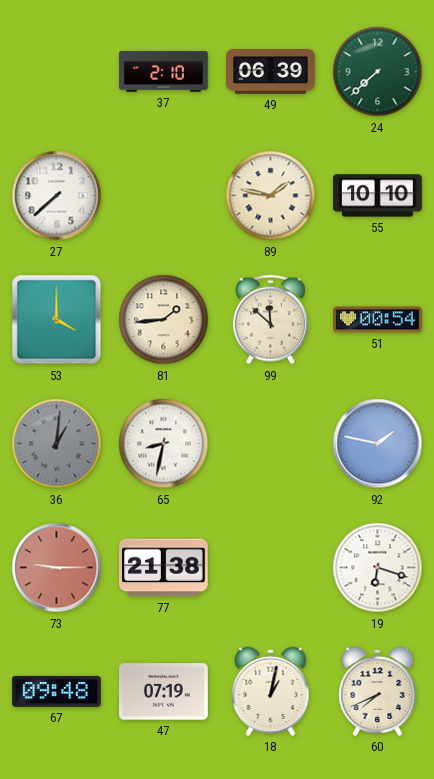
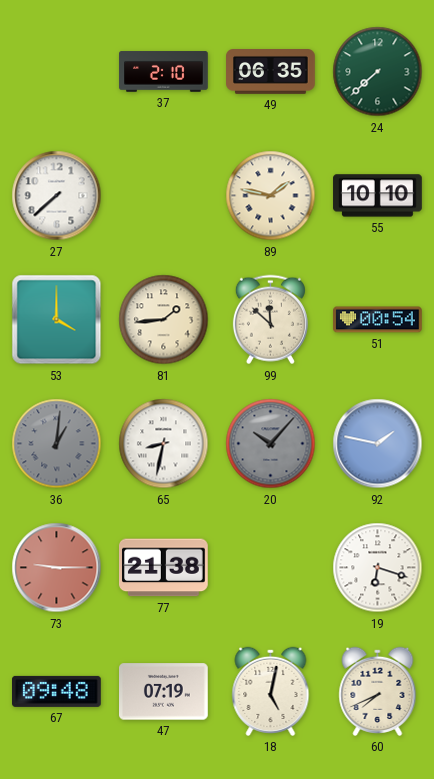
49: 06:39 -> 06:35 (271, 72)
20: none -> 10:07 (271, 444)
18: 1:02 -> 5:02 (271, 691)
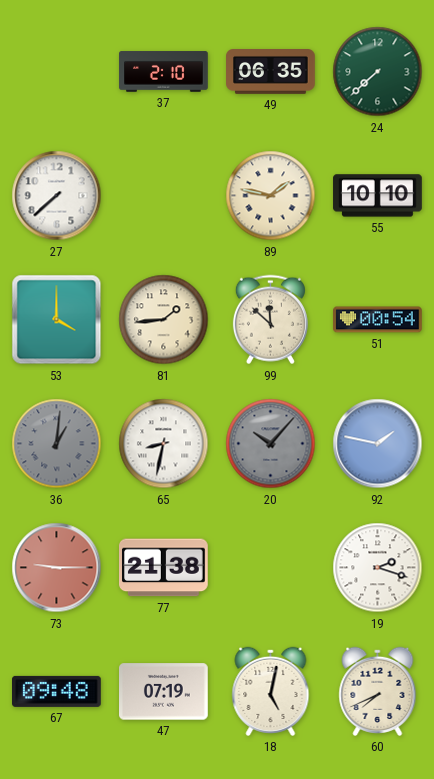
19: 6:18 -> 2:18 (378, 568)
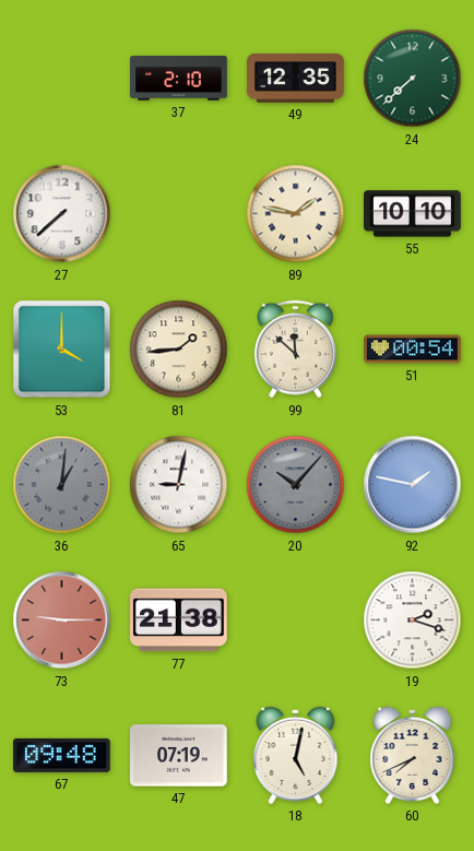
49: 06:35 -> 12:35 (296, 79)
65: 8:32 -> 9:02 (179, 485)
